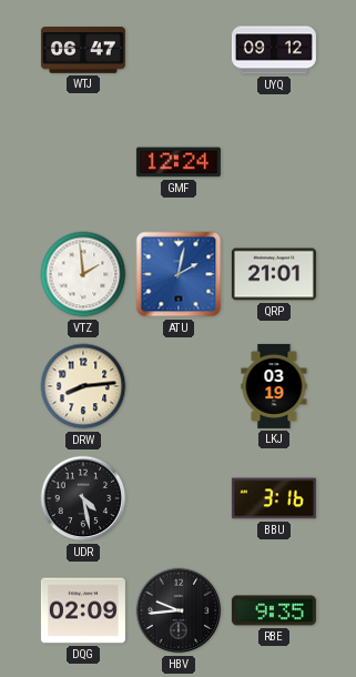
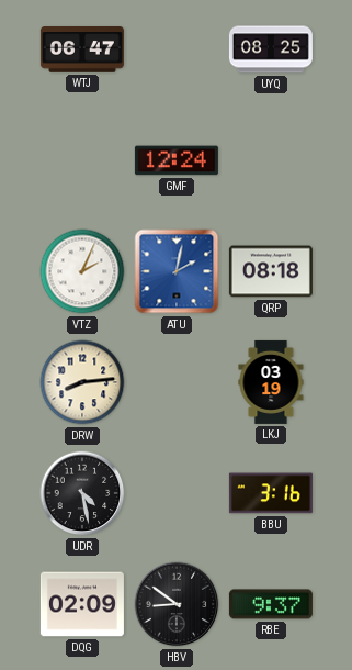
UYQ: 09:12 -> 08:25 (271, 49)
VTZ: 1:59 -> 2:04 (82, 271)
QRP: 21:01 -> 08:18 (271, 271)
HBV: 9:44 -> 8:51 (177, 604)
RBE: 9:35 -> 9:37 (271, 604)
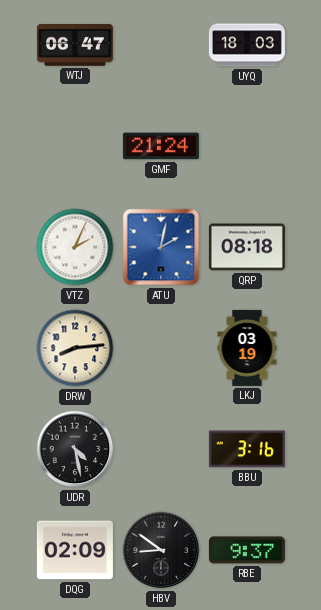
UYQ: 08:25 -> 18:03 (247, 45)
GMF: 12:24 -> 21:24 (161, 146)
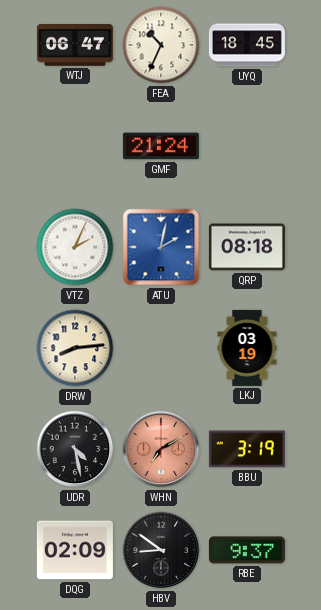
FEA: none -> 10:34 (161, 45)
UYQ: 18:03 -> 18:45 (247, 45)
WHN: none -> 7:10 (161, 449)
BBU: 3:16 -> 3:19 (247, 449)
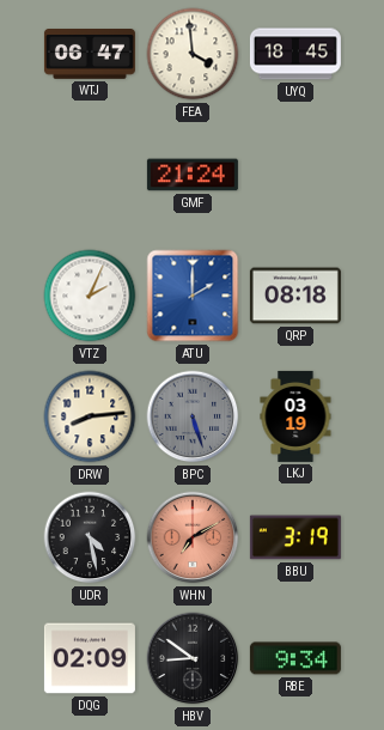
FEA: 10:34 -> 3:59 (193, 54)
ATU: 2:02 -> 2:00 (193, 296)
BPC: none -> 5:27 (193, 416)
RBE: 9:37 -> 9:34 (295, 658)
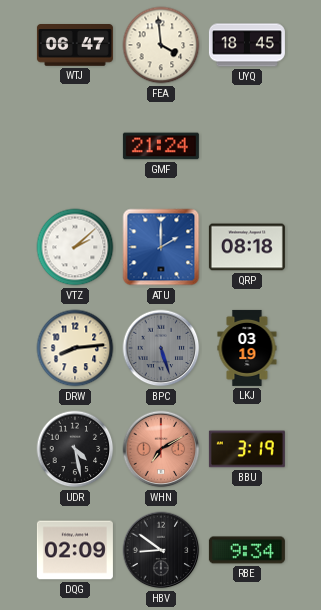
VTZ: 2:04 -> 2:08 (75, 247)
